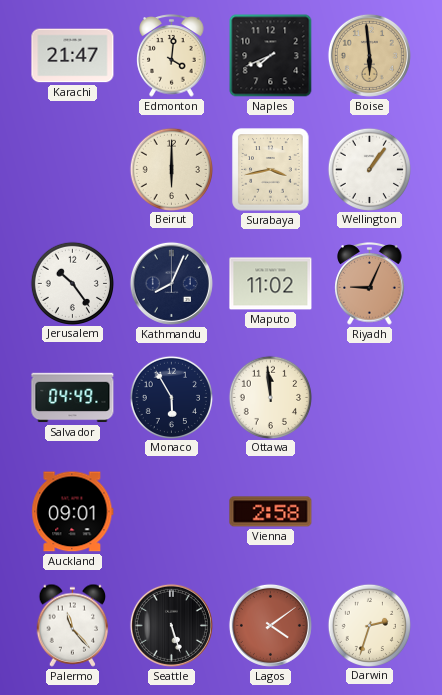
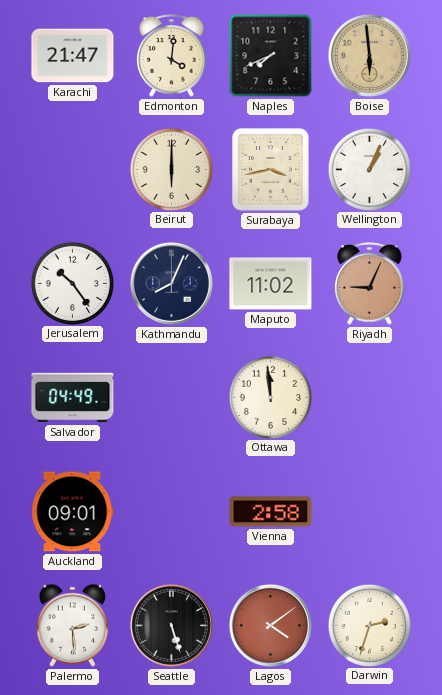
Wellington: 1:06 -> 1:04 (369, 169)
Monaco: 5:55 -> none (171, 397)
Palermo: 11:23 -> 2:29 (73, 625)
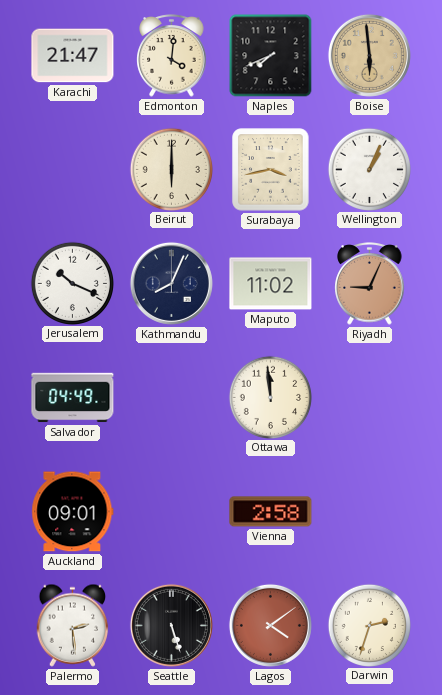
Jerusalem: 10:24 -> 10:19 (72, 283)
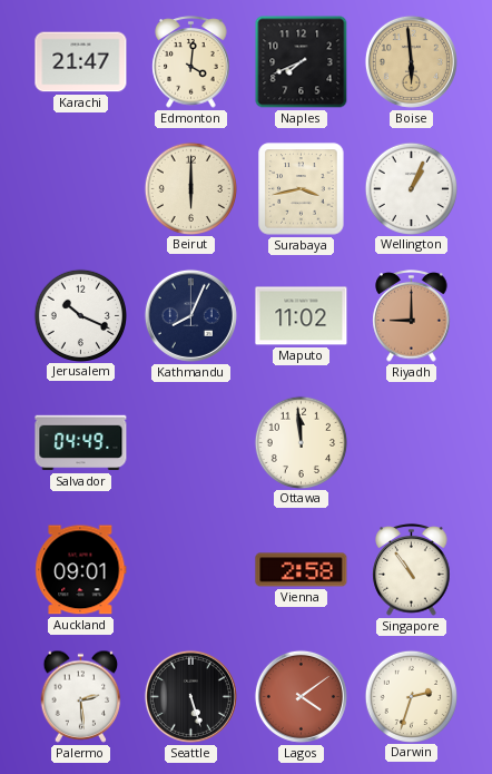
Riyadh: 9:04 -> 9:00 (412, 316)
Singapore: none -> 10:54 (412, 570)
